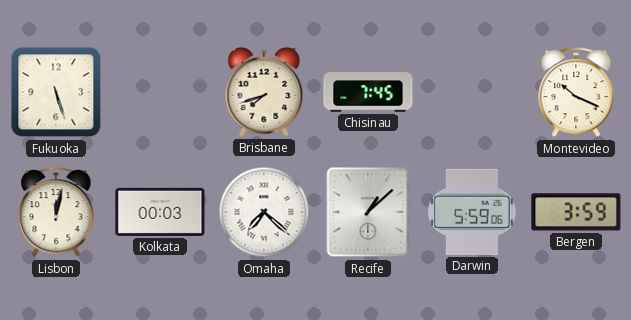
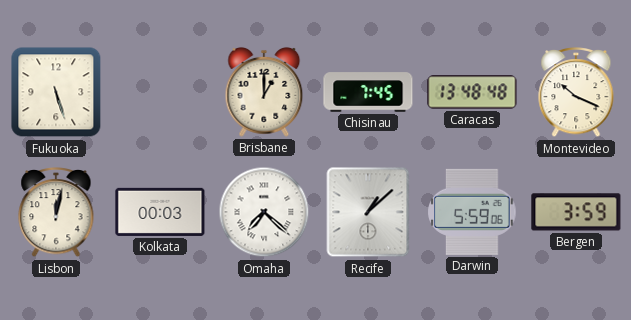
Brisbane: 7:42 -> 1:00 (264, 92)
Caracas: none -> 13:48 (472, 92)
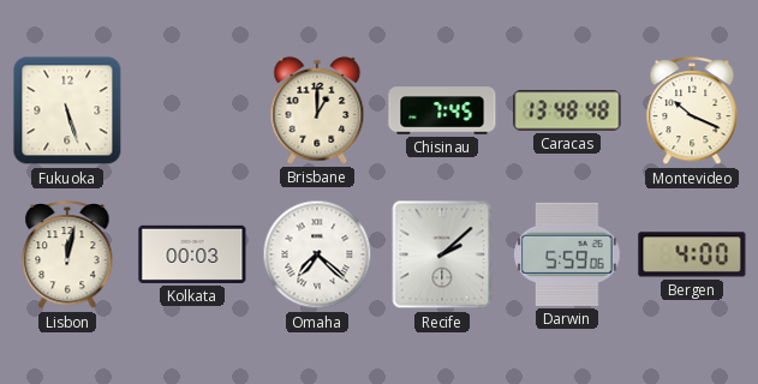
Recife: 1:08 -> 2:08 (442, 254)
Bergen: 3:59 -> 4:00 (692, 254)
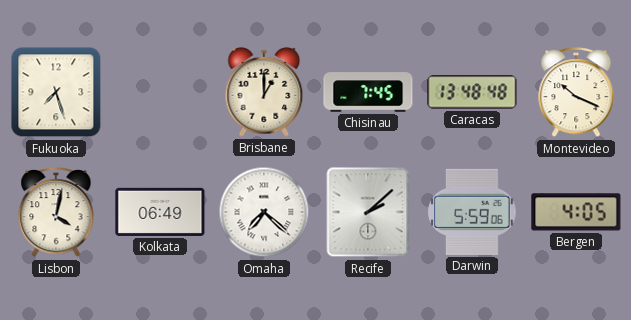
Fukuoka: 5:27 -> 7:27 (56, 92)
Lisbon: 12:02 -> 4:02 (56, 212)
Kolkata: 00:03 -> 06:49 (160, 212)
Bergen: 4:00 -> 4:05 (576, 212)
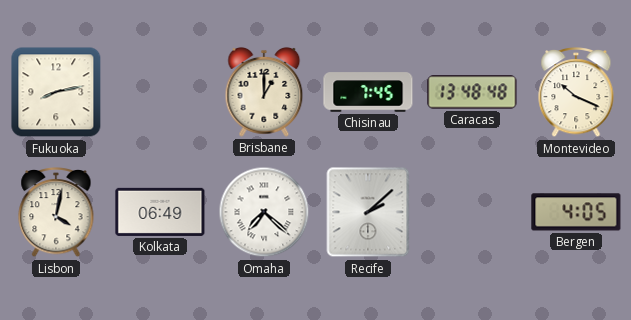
Fukuoka: 7:27 -> 8:13 (56, 92)
Darwin: 5:59 -> none (472, 212)
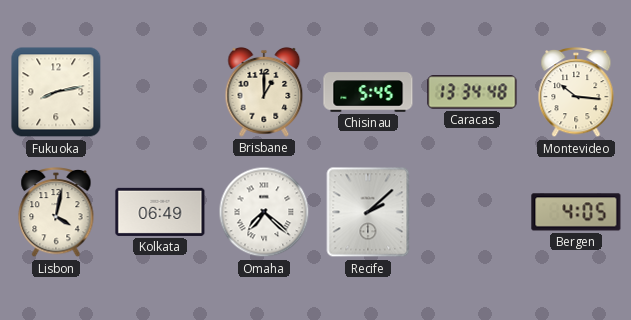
Chisinau: 7:45 -> 5:45 (368, 92)
Caracas: 13:48 -> 13:34 (472, 92)
Montevideo: 10:19 -> 10:16 (576, 92)
